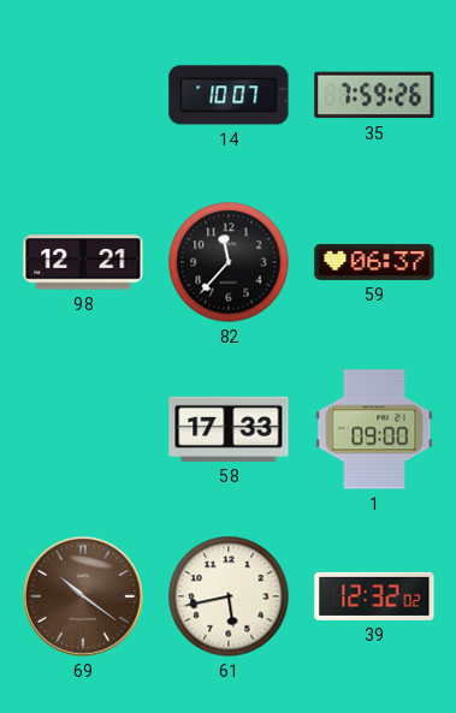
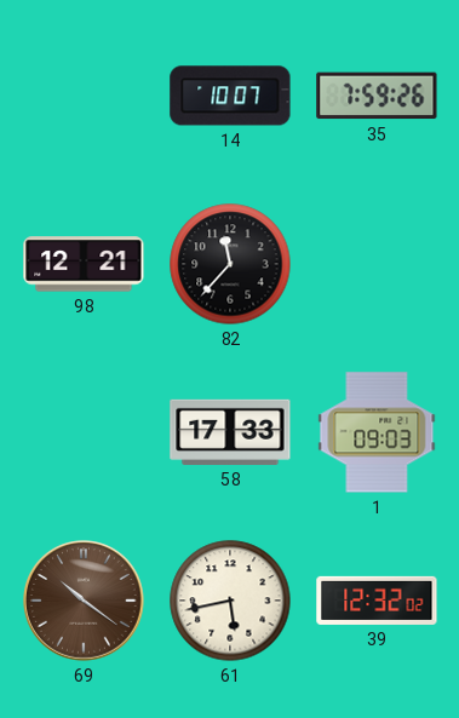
59: 06:37 -> none (374, 262)
1: 09:00 -> 09:03 (377, 432)
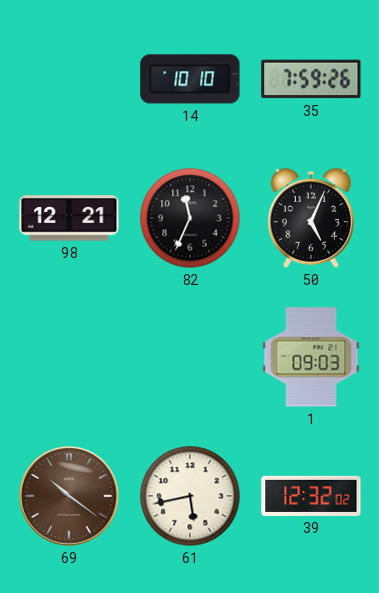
14: 10:07 -> 10:10 (190, 79)
82: 11:37 -> 11:34 (190, 218)
50: none -> 5:04 (311, 218)
58: 17:33 -> none (230, 432)
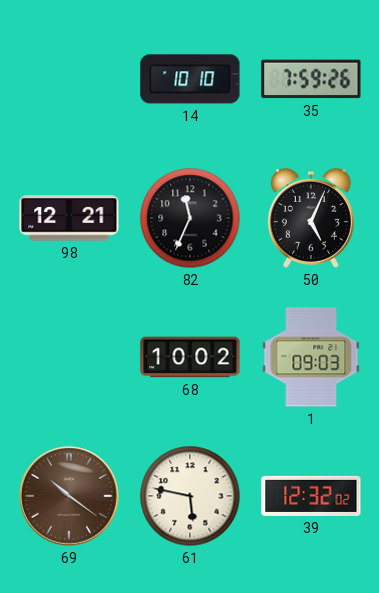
68: none -> 10:02 (190, 357)
61: 5:43 -> 5:47 (190, 496)
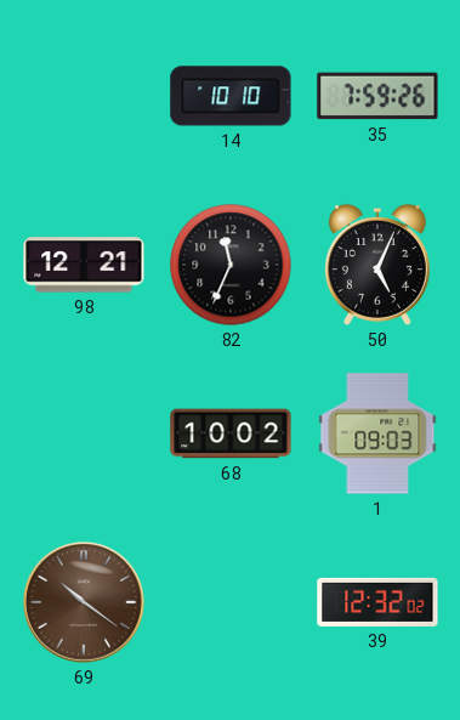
61: 5:47 -> none (190, 496)
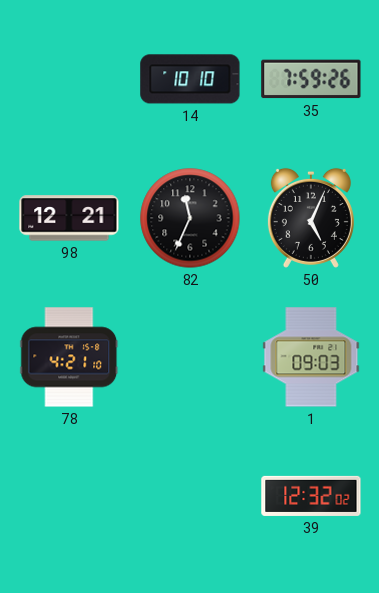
78: none -> 4:21 (69, 357)
68: 10:02 -> none (231, 433)
69: 10:21 -> none (84, 602)
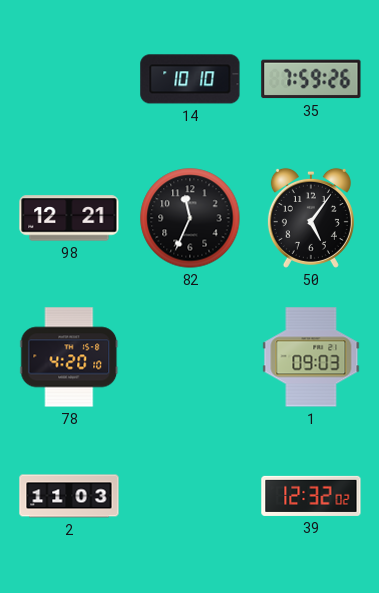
50: 5:04 -> 5:06 (311, 218)
78: 4:21 -> 4:20 (69, 357)
2: none -> 11:03 (69, 496)
